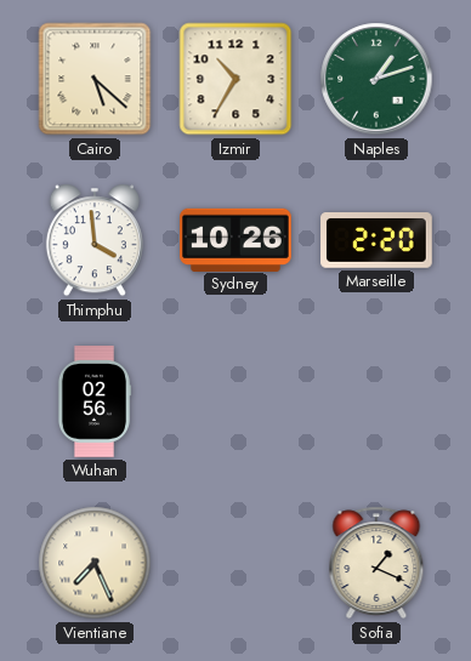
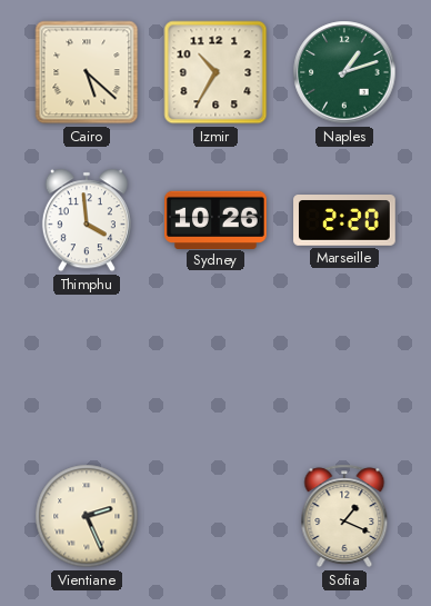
Wuhan: 02:56 -> none (95, 401)
Vientiane: 7:26 -> 2:26 (87, 516)
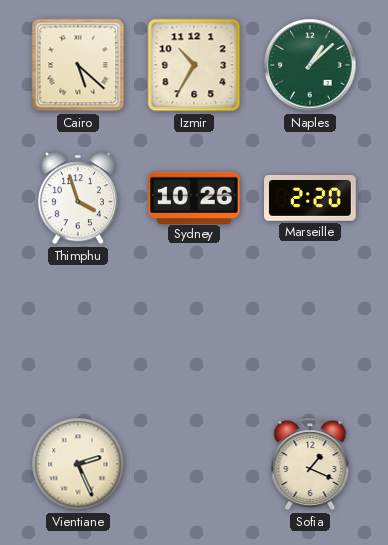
Naples: 1:12 -> 1:08 (310, 65)
Thimphu: 3:59 -> 3:57 (78, 198)
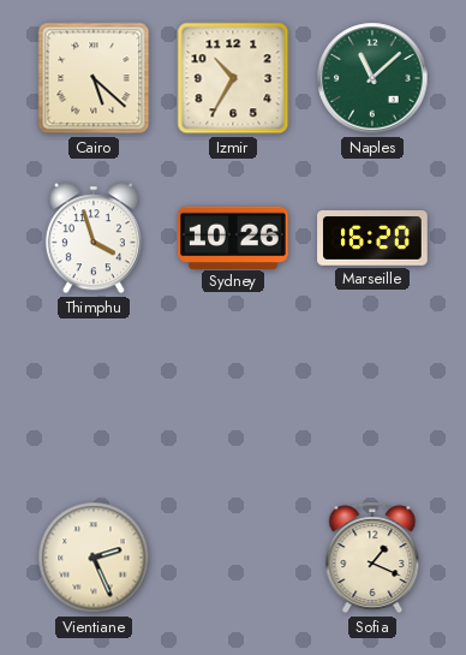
Naples: 1:08 -> 11:08 (372, 78)
Marseille: 2:20 -> 16:20 (372, 239)
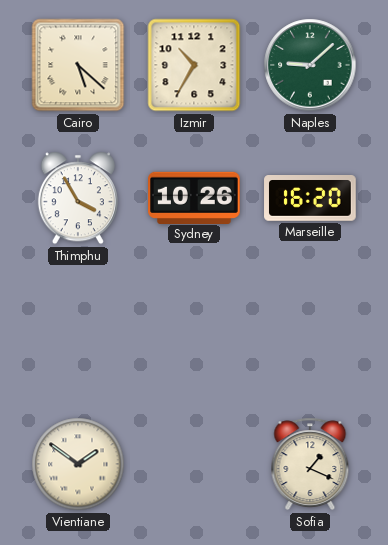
Naples: 11:08 -> 9:08 (310, 65)
Thimphu: 3:57 -> 3:55 (78, 198)
Vientiane: 2:26 -> 1:51 (78, 464)
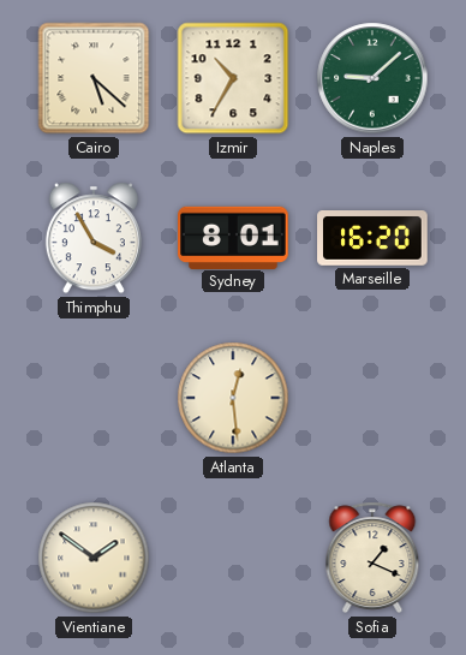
Sydney: 10:26 -> 8:01 (233, 237)
Atlanta: none -> 12:29 (233, 398)
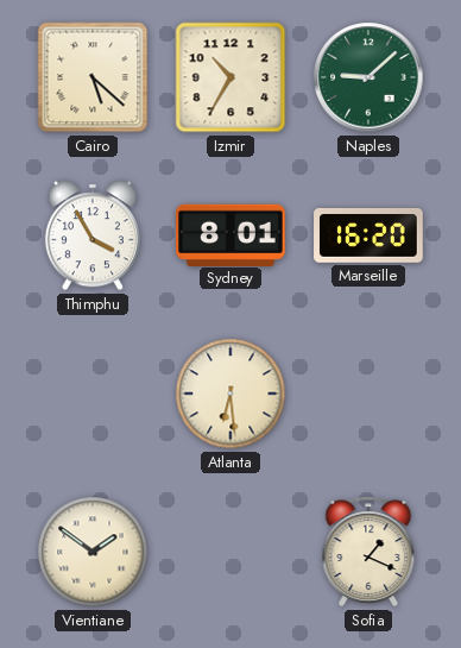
Atlanta: 12:29 -> 6:29 (230, 394)
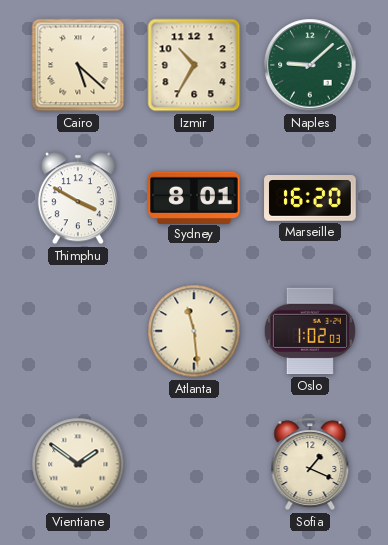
Thimphu: 3:55 -> 3:50 (78, 198)
Atlanta: 6:29 -> 11:29 (194, 331)
Oslo: none -> 1:02 (310, 331)
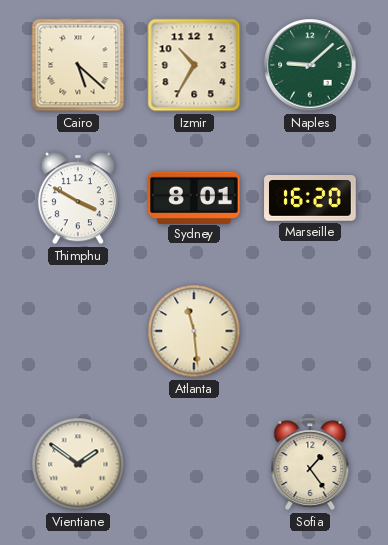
Oslo: 1:02 -> none (310, 331)
Sofia: 1:19 -> 1:24 (310, 464)
